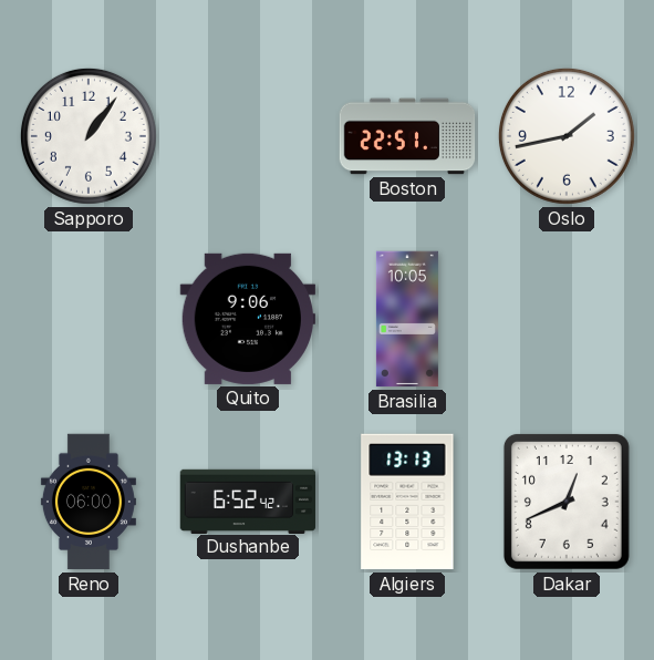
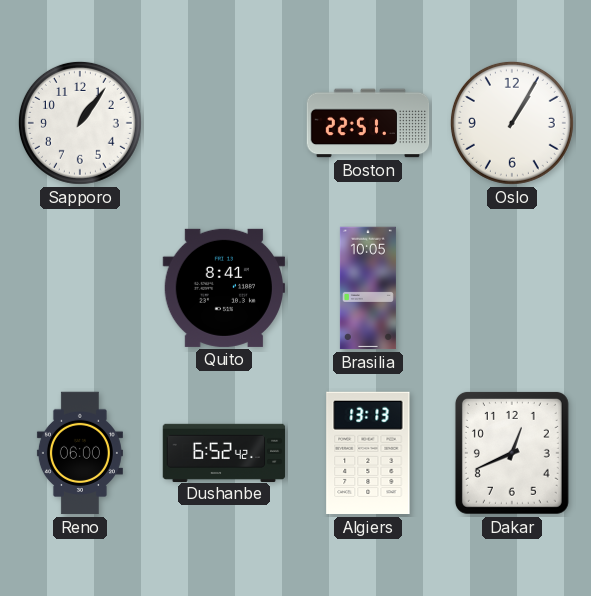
Oslo: 1:43 -> 1:05 (512, 123)
Quito: 9:06 -> 8:41 (223, 288)
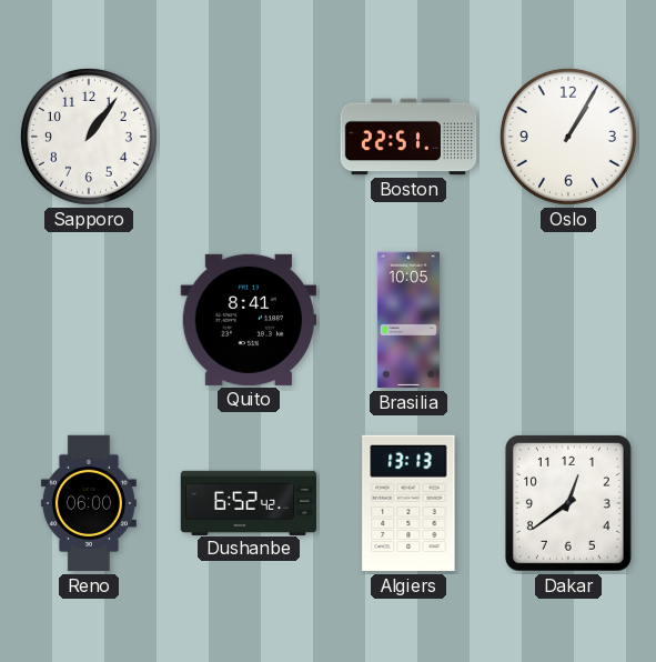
Dakar: 12:41 -> 12:39 (568, 503)
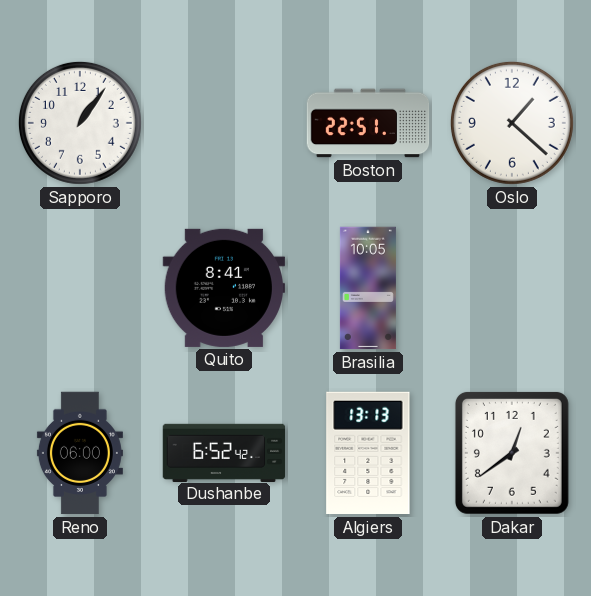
Oslo: 1:05 -> 1:22 (512, 123)
